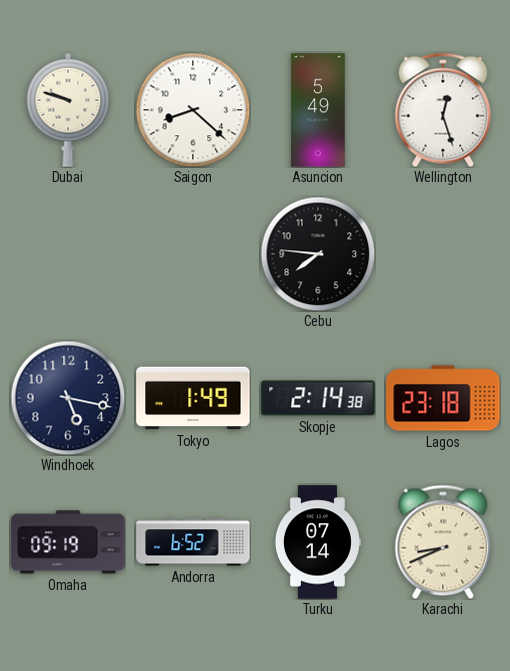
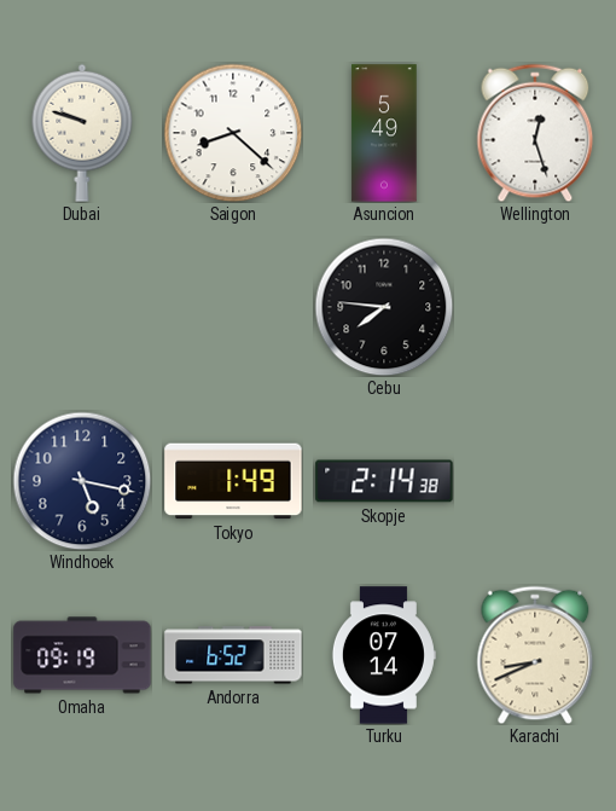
Lagos: 23:18 -> none (443, 398)
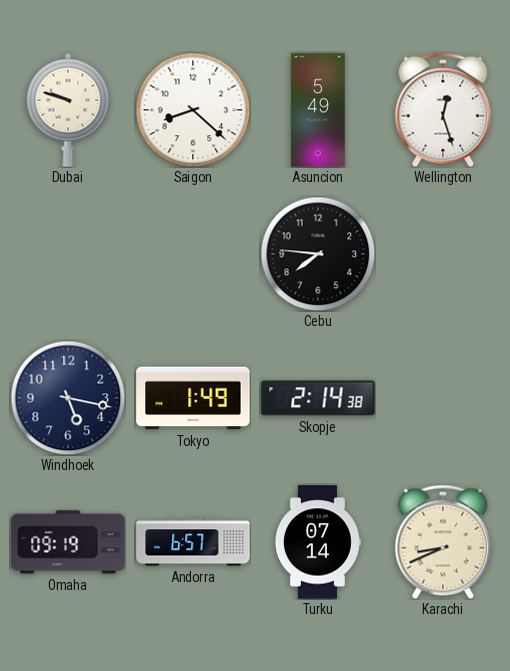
Andorra: 6:52 -> 6:57 (193, 542)
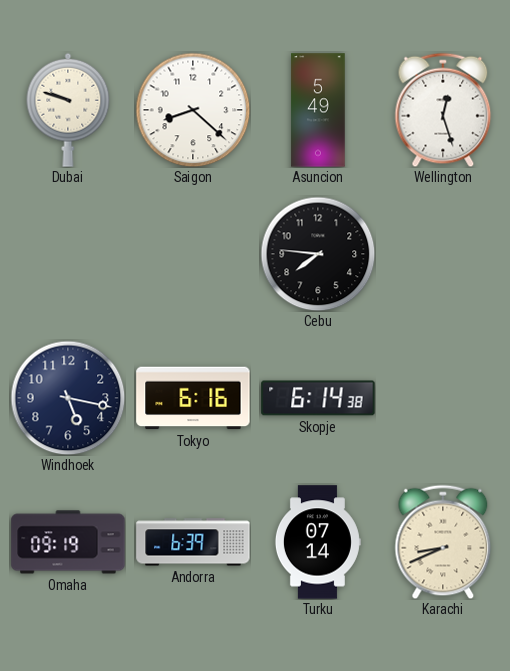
Tokyo: 1:49 -> 6:16 (193, 398)
Skopje: 2:14 -> 6:14 (318, 398)
Andorra: 6:57 -> 6:39 (193, 542)
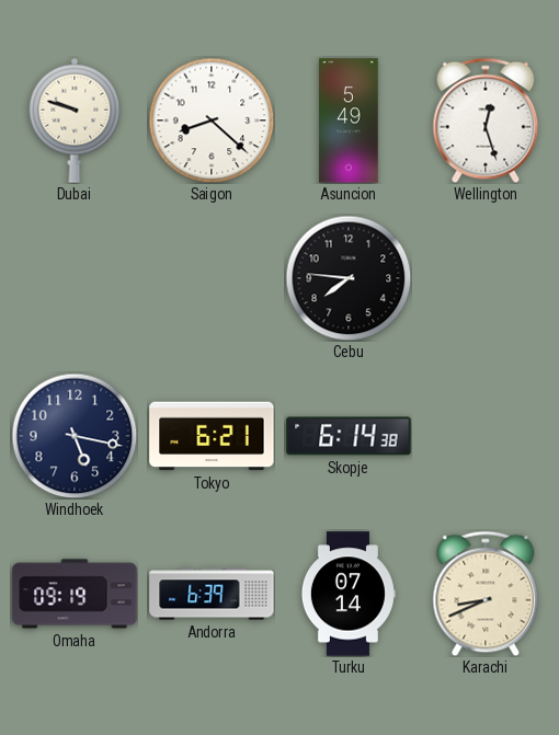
Tokyo: 6:16 -> 6:21 (212, 436)
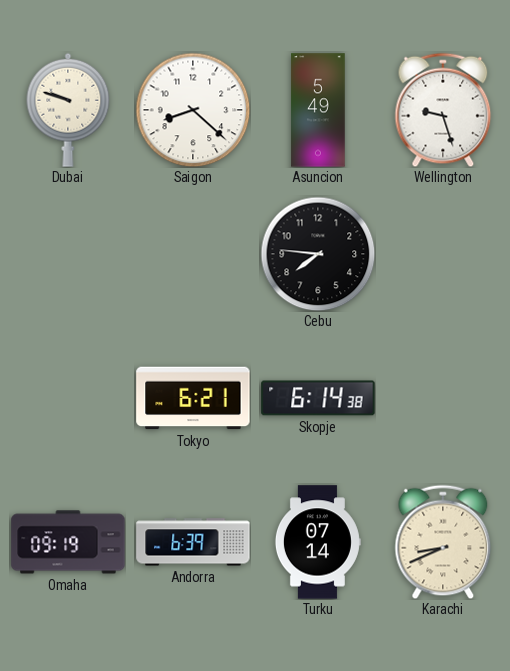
Wellington: 12:27 -> 9:27 (443, 110)
Windhoek: 5:17 -> none (75, 436)
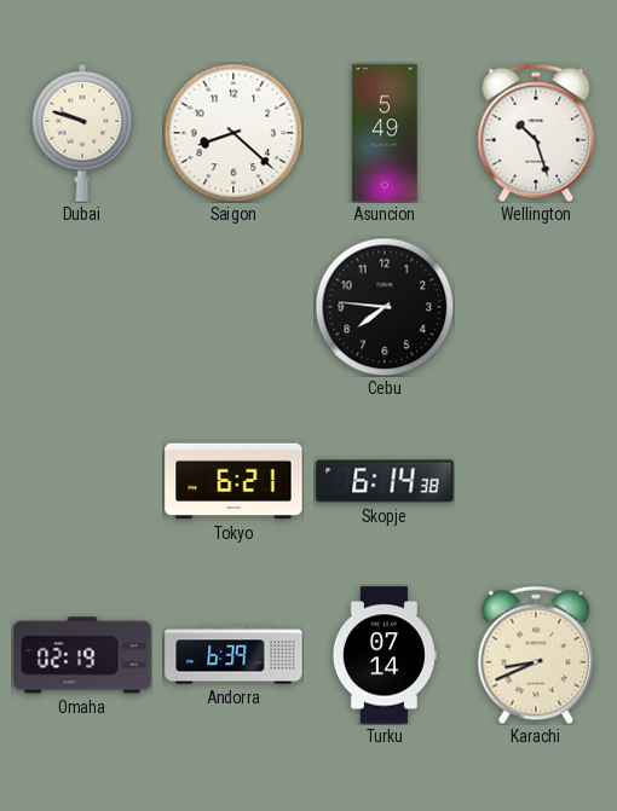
Wellington: 9:27 -> 10:27 (536, 133)
Omaha: 09:19 -> 02:19 (82, 655)
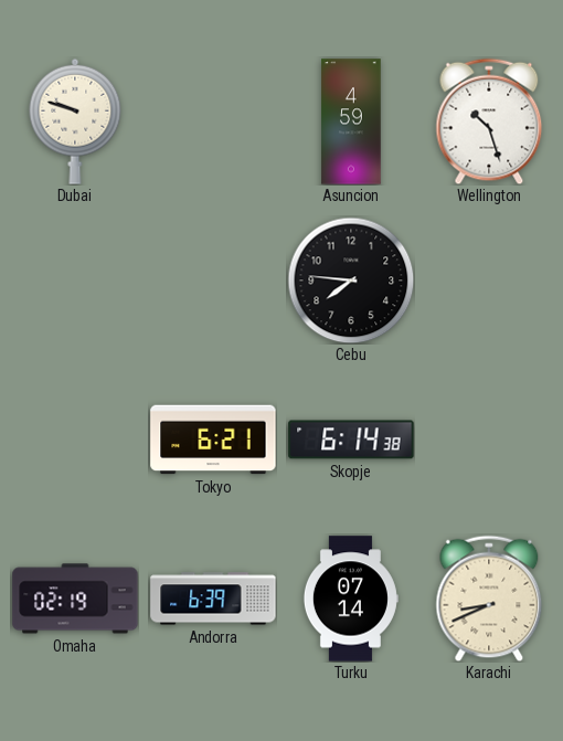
Saigon: 8:22 -> none (233, 133)
Asuncion: 5:49 -> 4:59 (351, 121)
